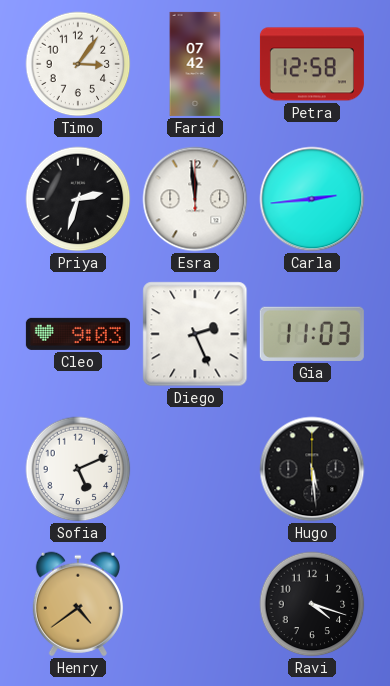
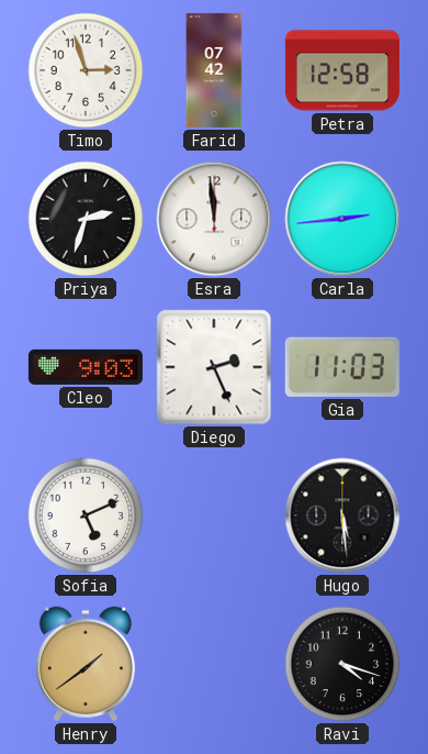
Timo: 3:06 -> 2:57 (86, 70)
Henry: 4:39 -> 1:39 (86, 664)
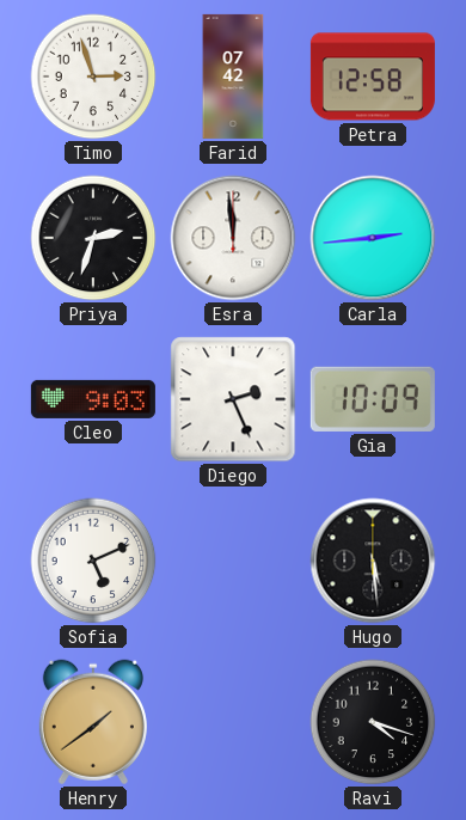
Gia: 11:03 -> 10:09 (373, 399)
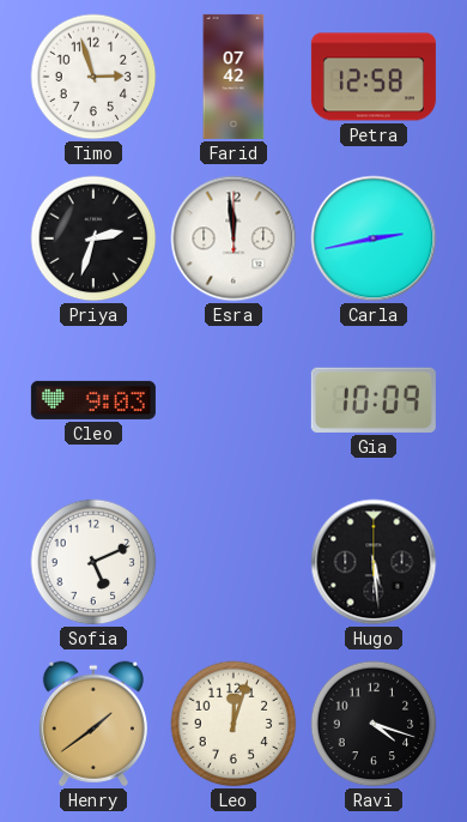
Carla: 2:44 -> 2:43 (374, 238)
Diego: 2:26 -> none (233, 399)
Leo: none -> 12:03 (233, 724)
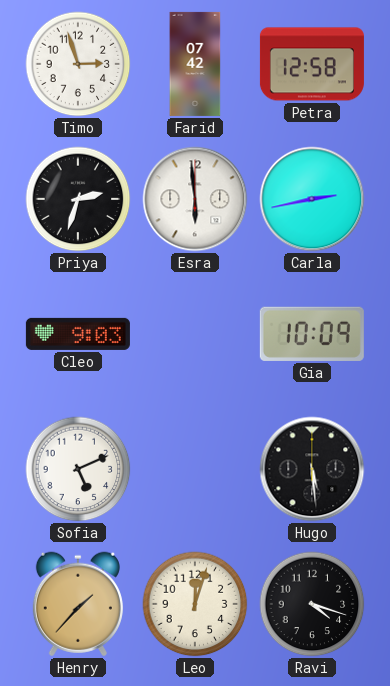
Esra: 11:59 -> 5:59 (195, 199)
Henry: 1:39 -> 1:37 (78, 604)
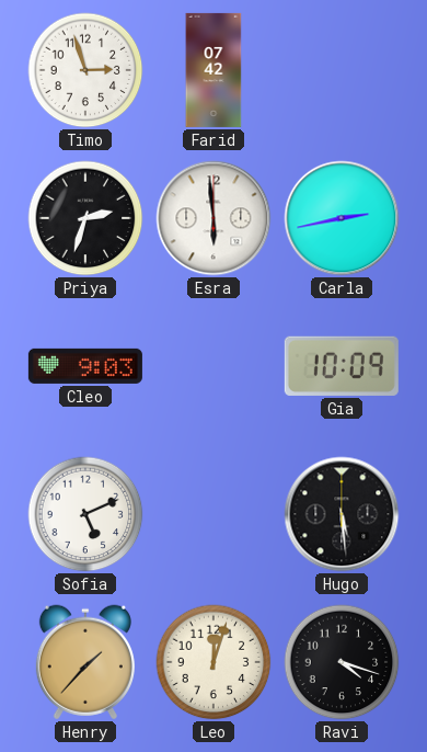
Petra: 12:58 -> none (312, 64)
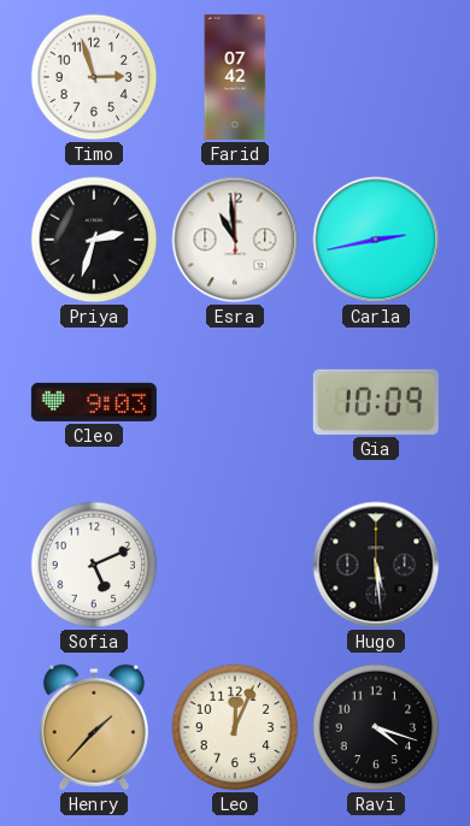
Esra: 5:59 -> 10:59 (235, 240)
Leo: 12:03 -> 12:04 (235, 727)
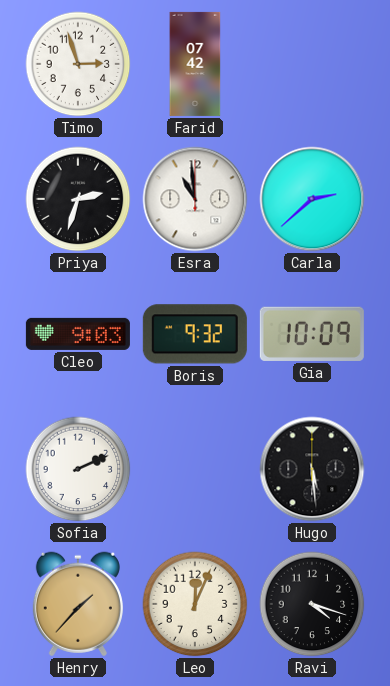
Carla: 2:43 -> 2:38 (312, 199)
Boris: none -> 9:32 (195, 334)
Sofia: 5:11 -> 2:11 (78, 469)
